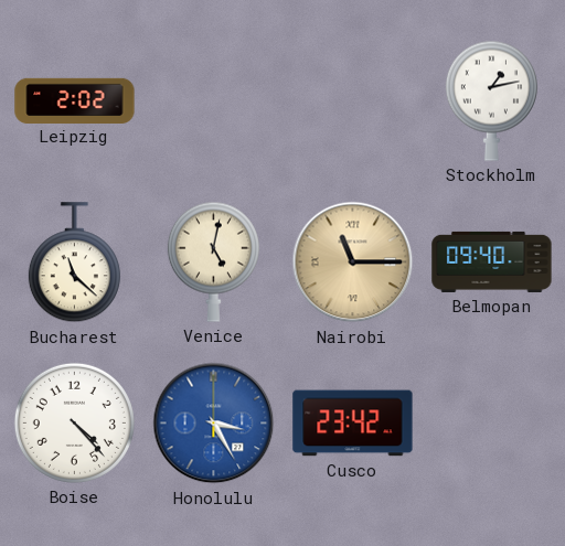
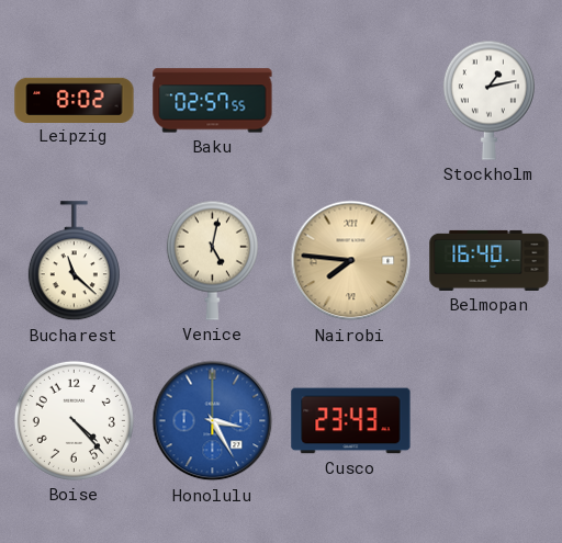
Leipzig: 2:02 -> 8:02 (75, 100)
Baku: none -> 02:57 (213, 101)
Nairobi: 11:15 -> 7:46 (351, 261)
Belmopan: 09:40 -> 16:40 (490, 260)
Cusco: 23:42 -> 23:43 (351, 421)
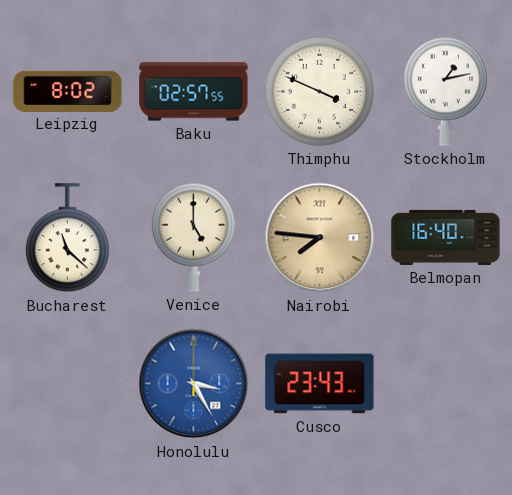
Thimphu: none -> 3:49 (319, 91)
Venice: 5:02 -> 5:00 (193, 237)
Boise: 4:23 -> none (74, 420)
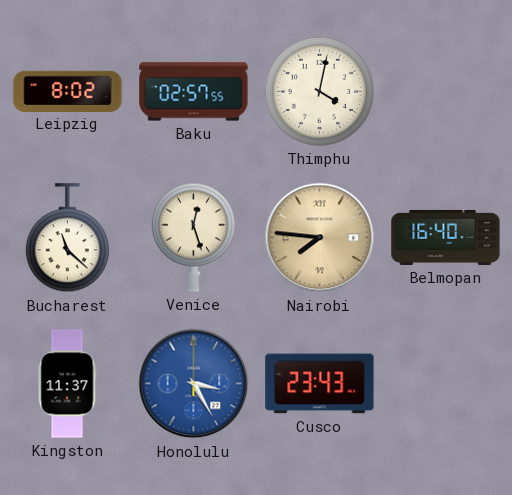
Thimphu: 3:49 -> 4:02 (319, 91)
Stockholm: 1:13 -> none (445, 91)
Venice: 5:00 -> 12:27 (193, 237)
Kingston: none -> 11:37 (67, 384)
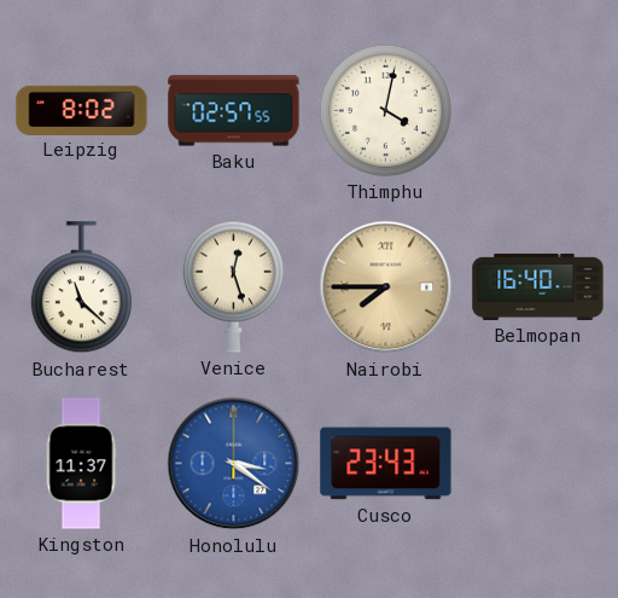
Nairobi: 7:46 -> 7:45 (386, 288)
Honolulu: 3:25 -> 3:21 (234, 464)
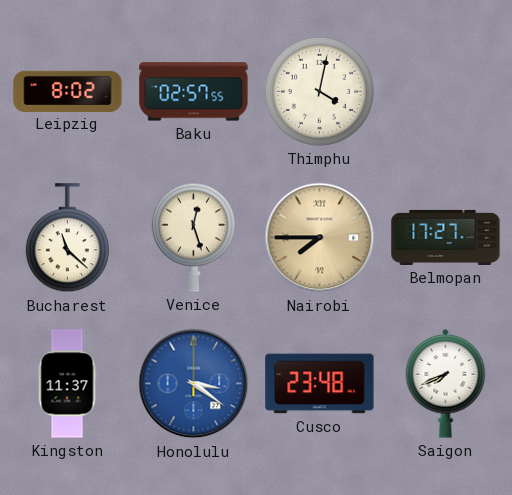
Belmopan: 16:40 -> 17:27 (446, 237)
Cusco: 23:43 -> 23:48 (320, 384)
Saigon: none -> 7:41 (446, 383)
